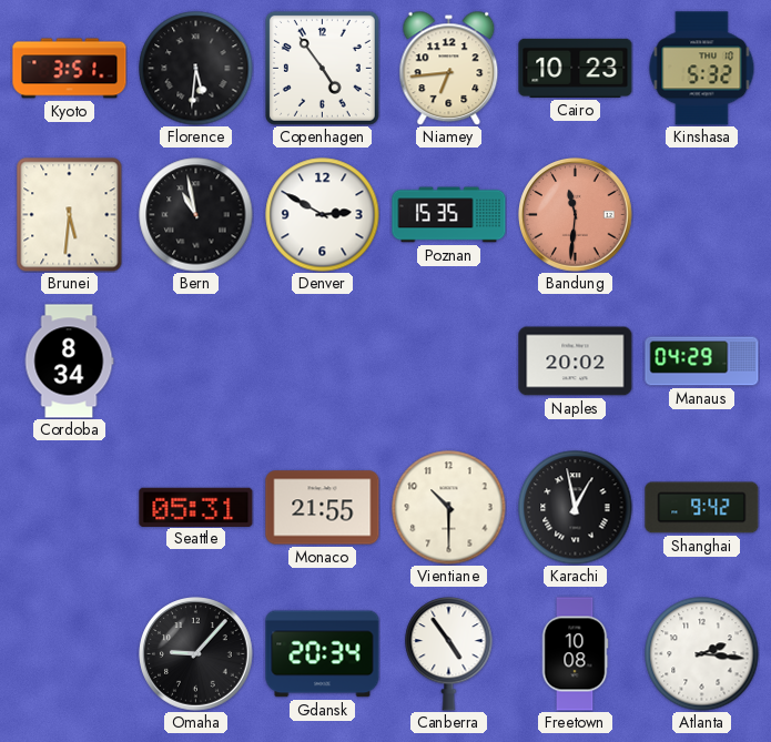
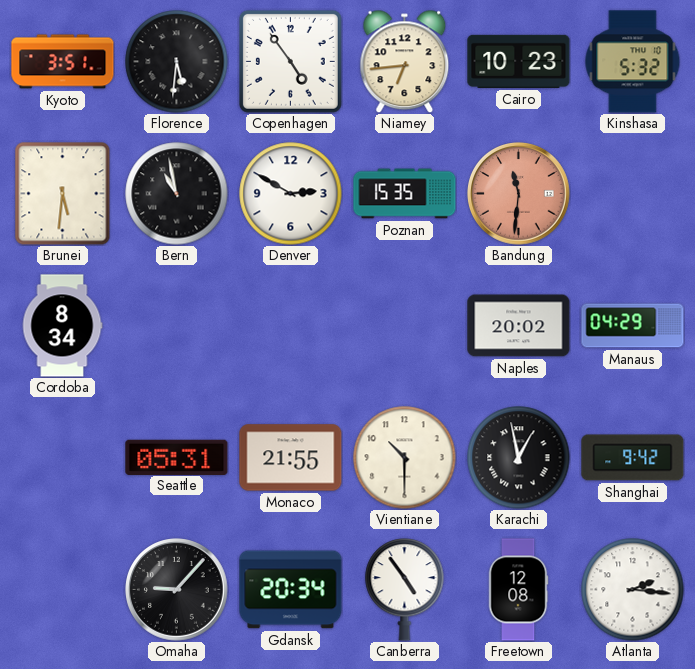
Freetown: 10:08 -> 12:08 (518, 590)
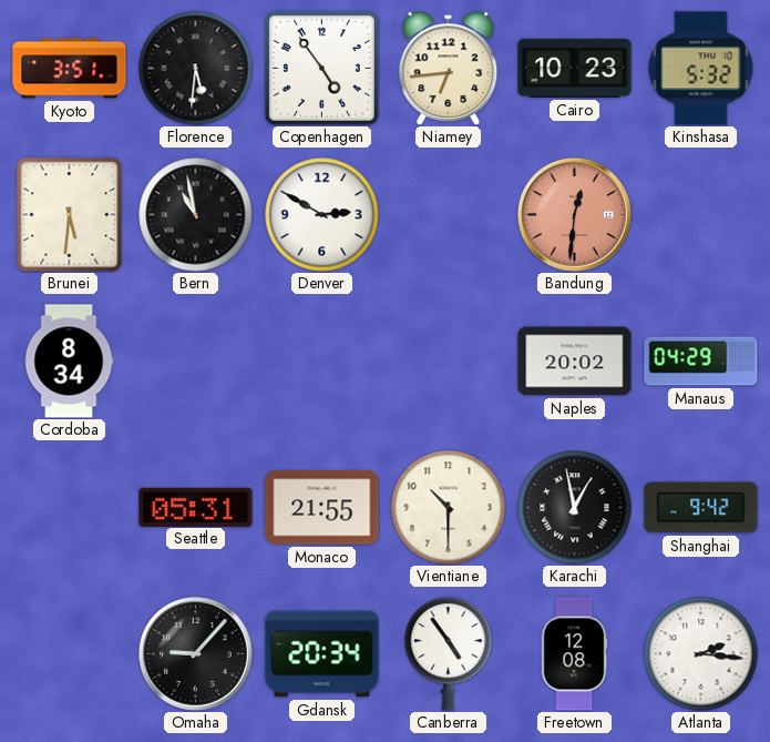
Poznan: 15:35 -> none (405, 194)
Bandung: 11:31 -> 12:31 (575, 215)
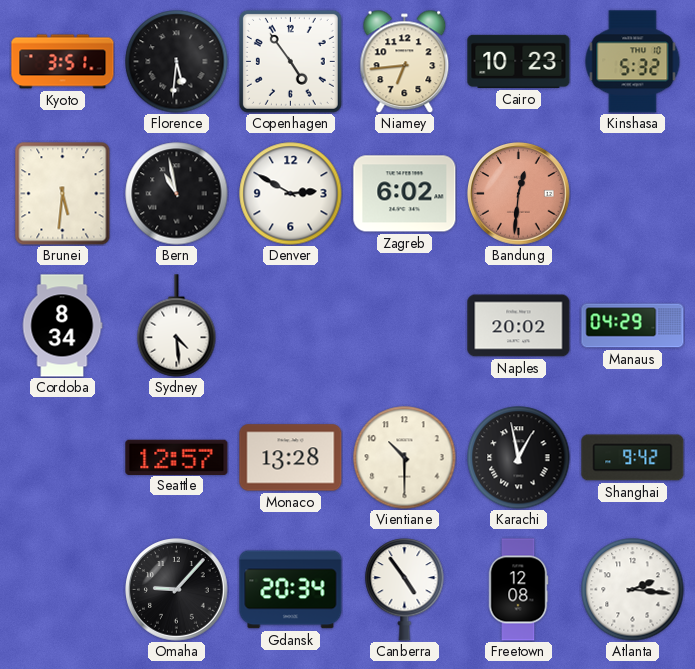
Zagreb: none -> 6:02 (405, 194)
Sydney: none -> 4:29 (177, 326)
Seattle: 05:31 -> 12:57 (177, 457)
Monaco: 21:55 -> 13:28 (291, 458)
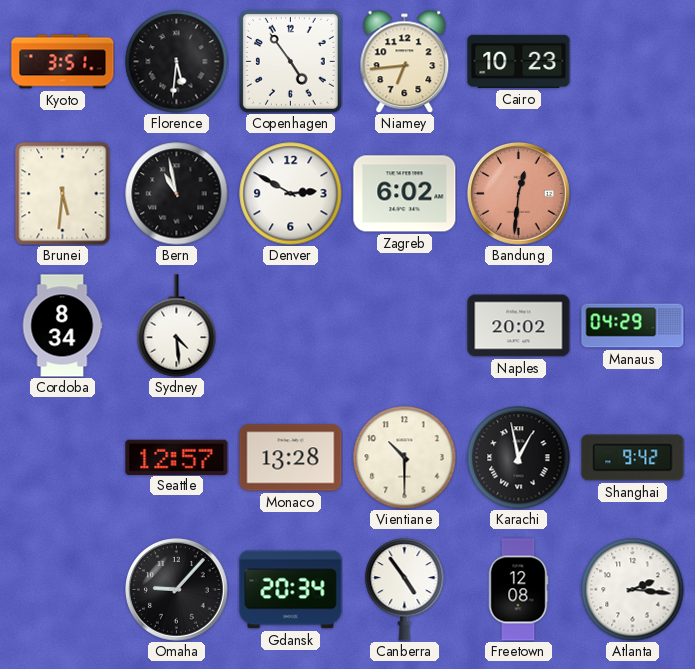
Kinshasa: 5:32 -> none (633, 62)
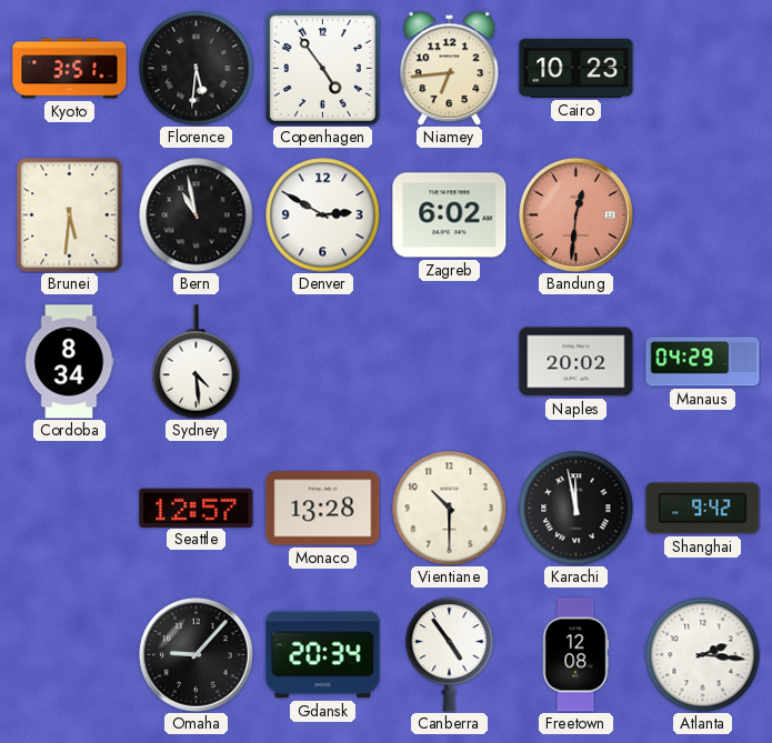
Karachi: 12:58 -> 11:58 (577, 509)
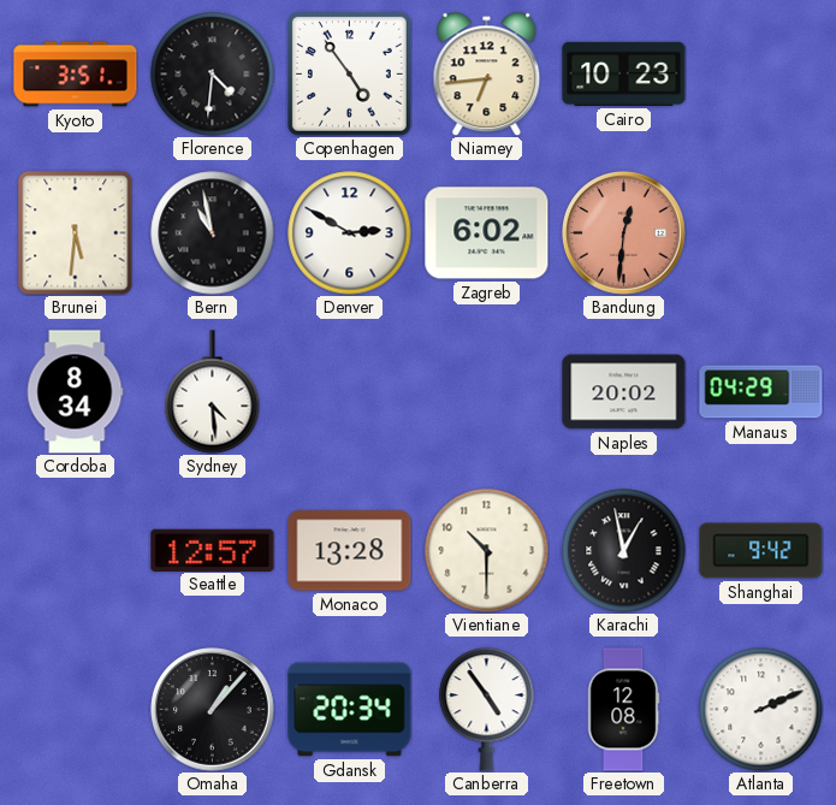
Florence: 5:31 -> 4:31 (213, 75)
Karachi: 11:58 -> 12:58 (624, 551)
Omaha: 9:07 -> 1:07 (213, 710)
Atlanta: 2:16 -> 2:11 (761, 710)
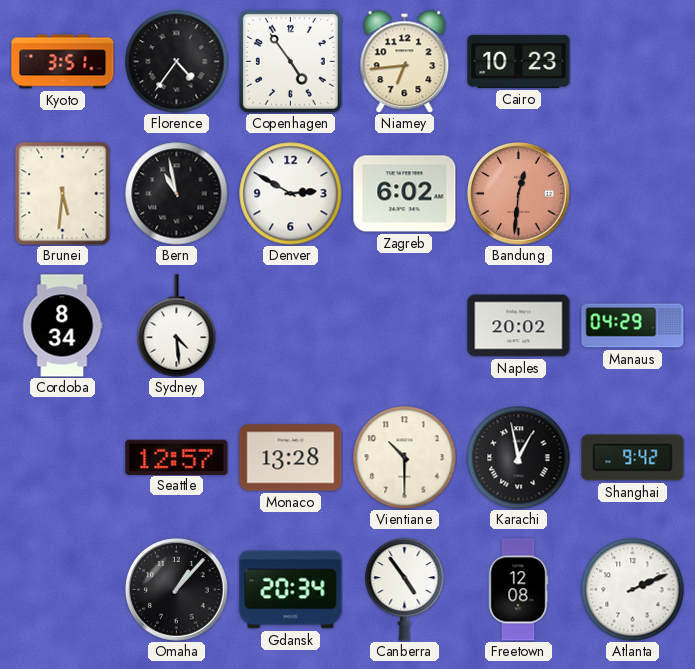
Florence: 4:31 -> 4:36 (177, 62)
